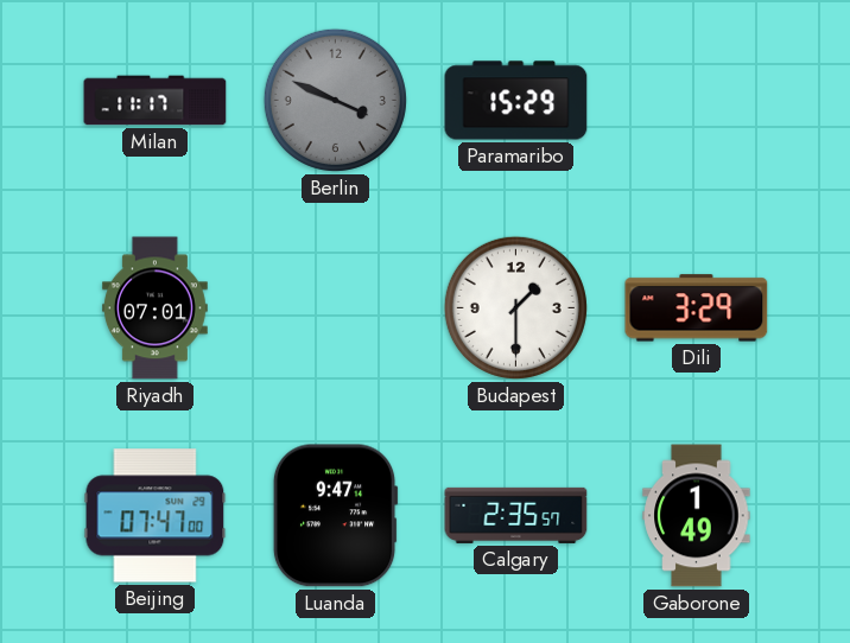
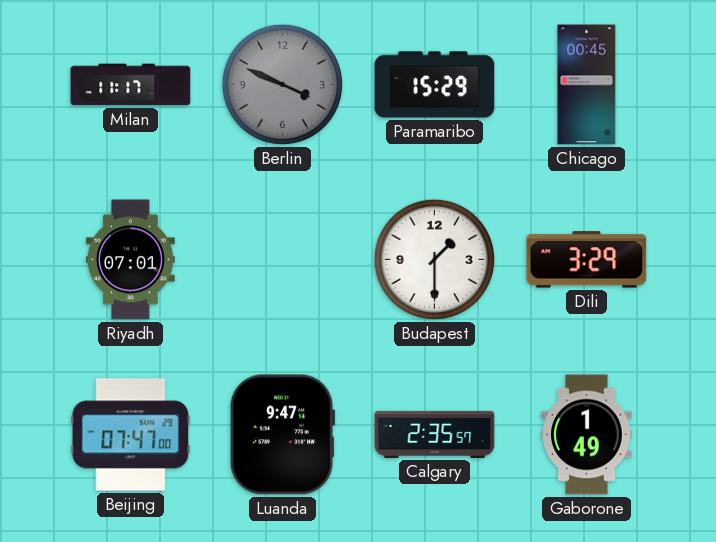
Chicago: none -> 00:45 (587, 85)
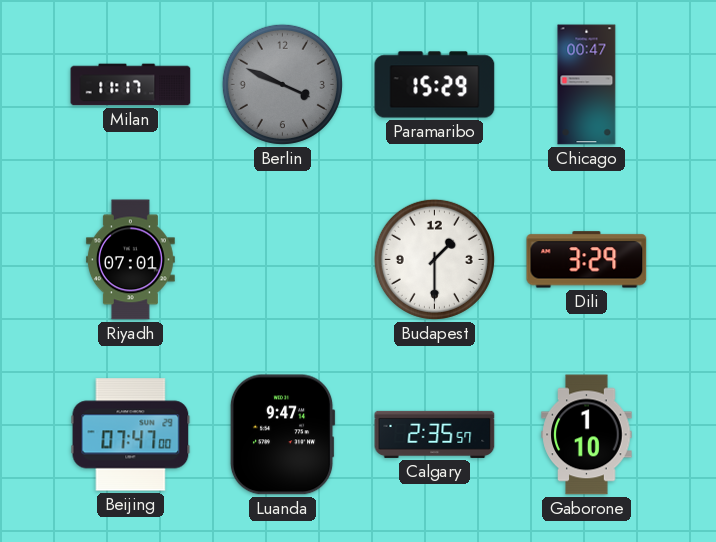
Chicago: 00:45 -> 00:47 (587, 85)
Gaborone: 1:49 -> 1:10 (587, 435)
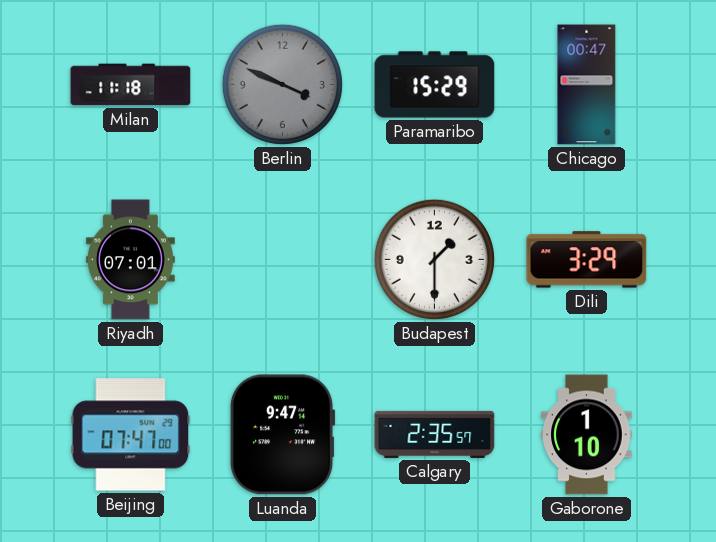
Milan: 11:17 -> 11:18 (131, 85)
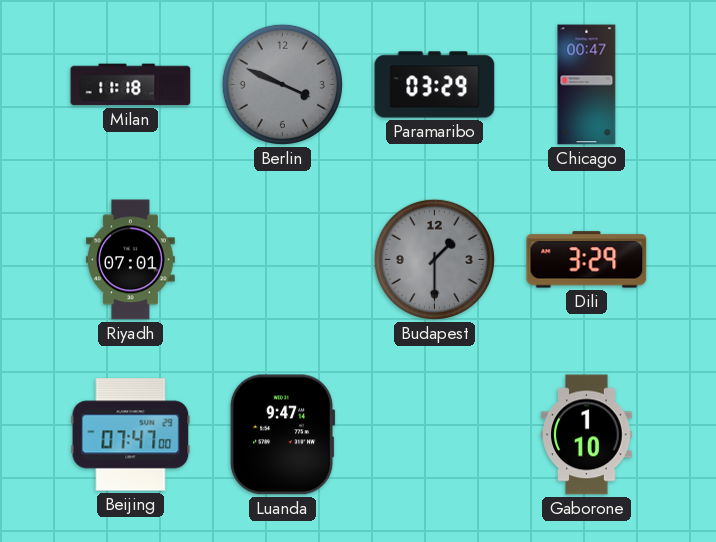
Paramaribo: 15:29 -> 03:29 (435, 85)
Budapest dial: white -> grey (434, 259)
Calgary: 2:35 -> none (435, 434)
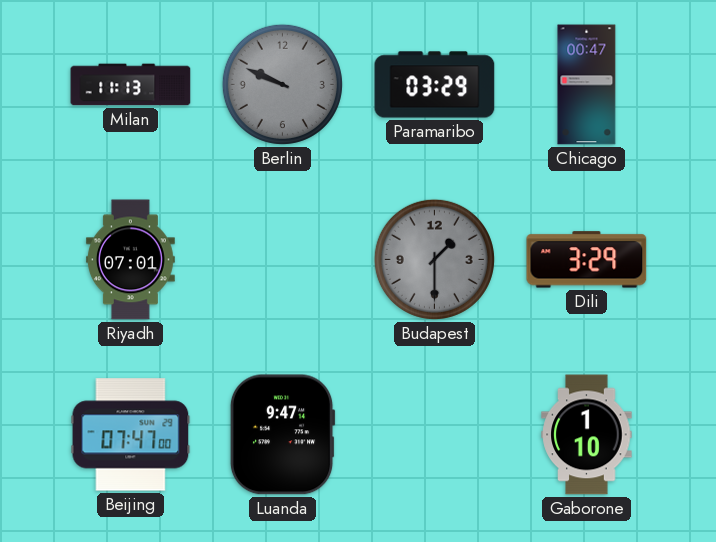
Milan: 11:18 -> 11:13 (131, 85)
Berlin: 3:49 -> 9:49 (282, 84)
